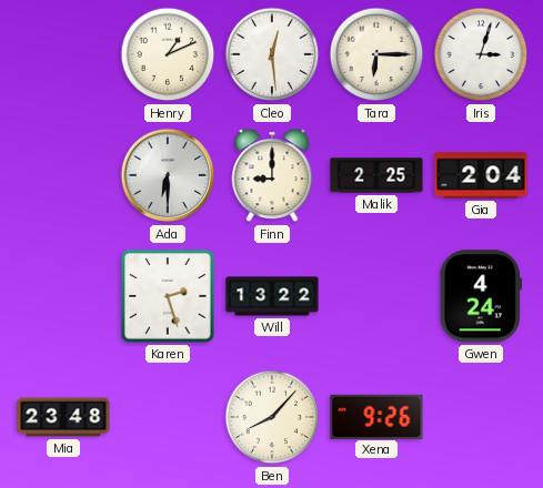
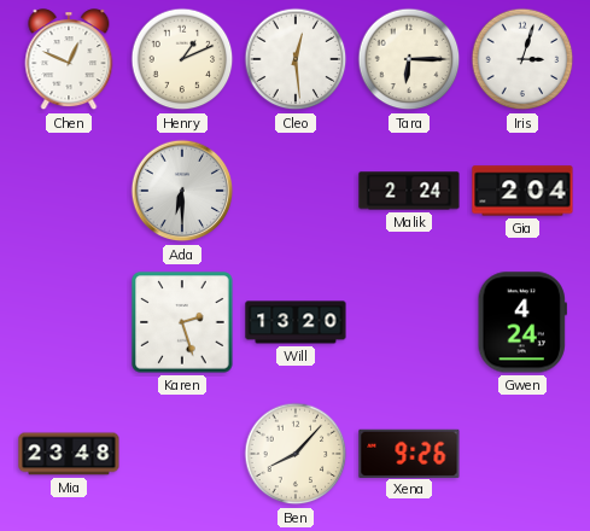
Chen: none -> 12:49 (69, 60)
Finn: 9:00 -> none (272, 176)
Malik: 2:25 -> 2:24 (409, 191)
Will: 13:22 -> 13:20 (296, 322)
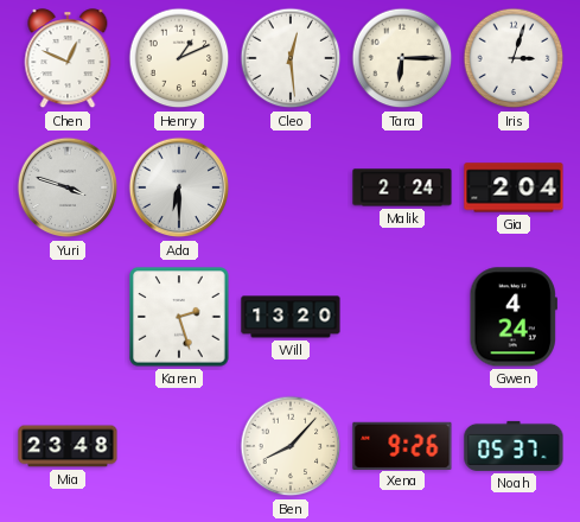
Yuri: none -> 3:48 (68, 187)
Noah: none -> 05:37 (514, 446)
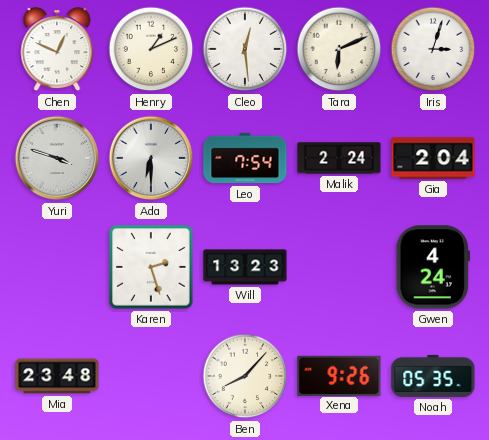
Tara: 6:15 -> 6:11 (339, 49)
Leo: none -> 7:54 (245, 158)
Will: 13:20 -> 13:23 (245, 267)
Noah: 05:37 -> 05:35 (433, 376)
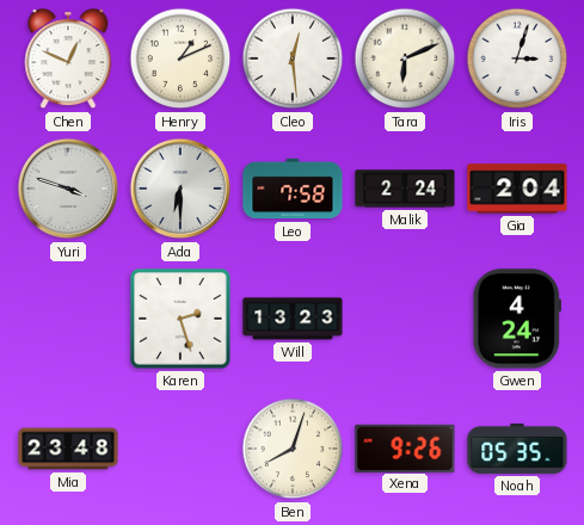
Leo: 7:54 -> 7:58 (293, 189)
Ben: 8:07 -> 8:03 (293, 449)
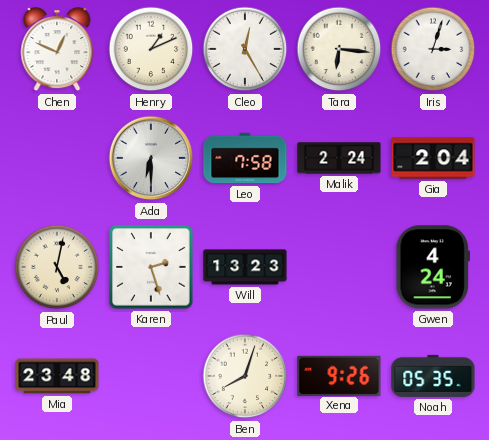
Cleo: 12:29 -> 12:25 (245, 49)
Tara: 6:11 -> 6:16 (339, 49)
Yuri: 3:48 -> none (68, 189)
Paul: none -> 5:02 (57, 267)
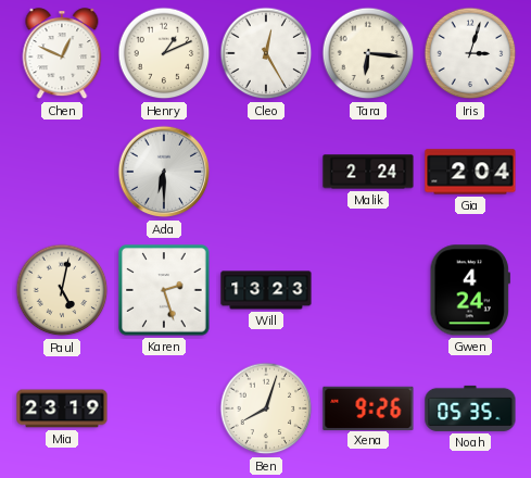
Leo: 7:58 -> none (245, 158)
Mia: 23:48 -> 23:19 (62, 408)
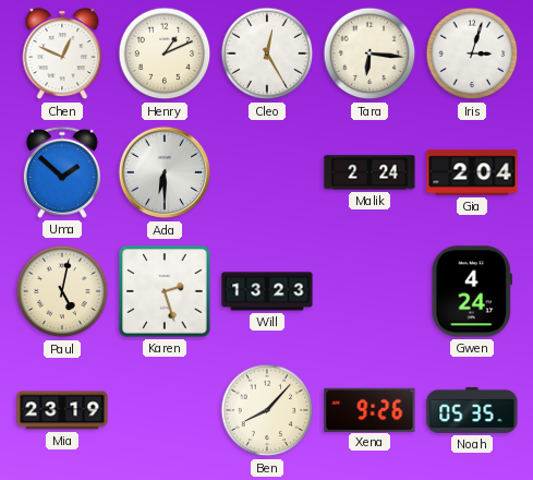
Uma: none -> 1:52 (62, 172)
Ben: 8:03 -> 8:07 (267, 410)
